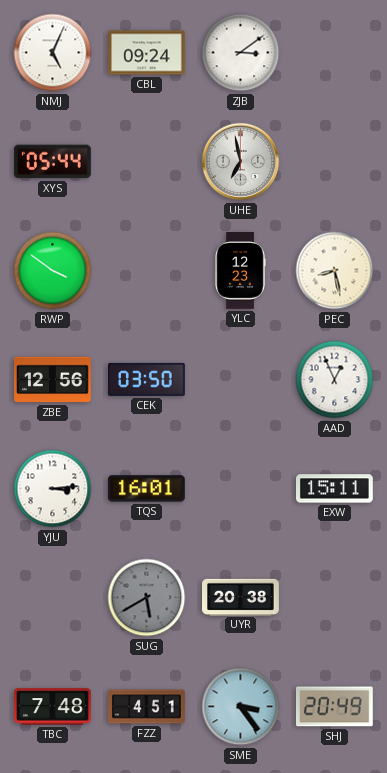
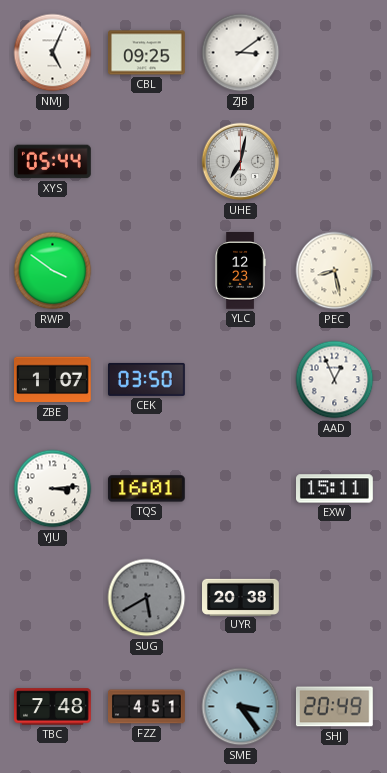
CBL: 09:24 -> 09:25 (147, 53)
UHE: 6:58 -> 7:02 (241, 162)
ZBE: 12:56 -> 1:07 (53, 380)
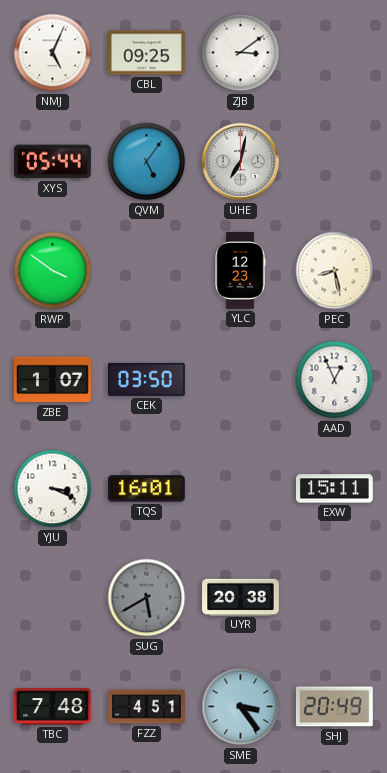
QVM: none -> 5:06 (147, 162)
YJU: 3:14 -> 3:19 (53, 489)
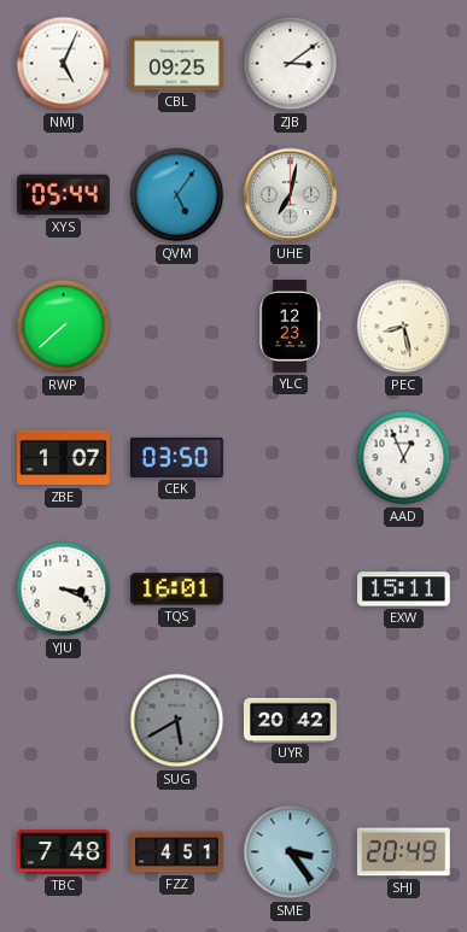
RWP: 3:51 -> 7:38 (64, 327)
UYR: 20:38 -> 20:42 (291, 720)
